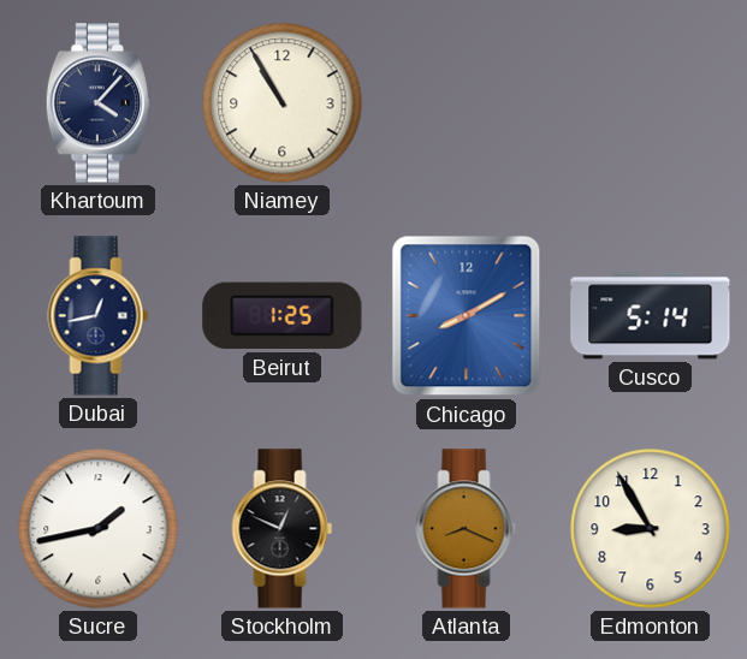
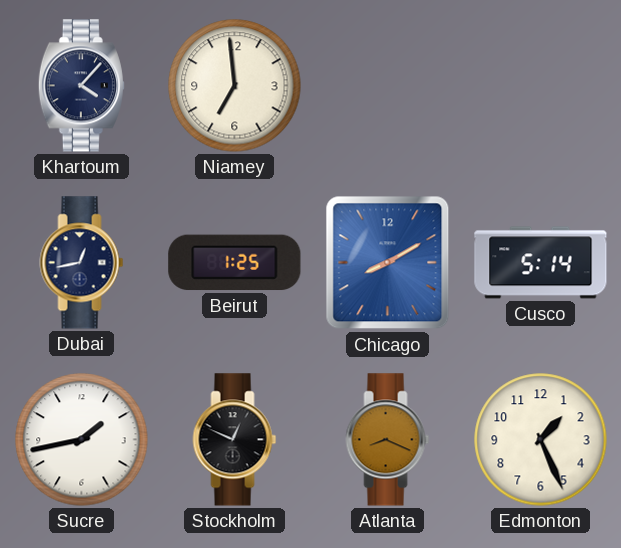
Niamey: 10:55 -> 6:59 (235, 86)
Edmonton: 8:55 -> 1:26 (541, 440)
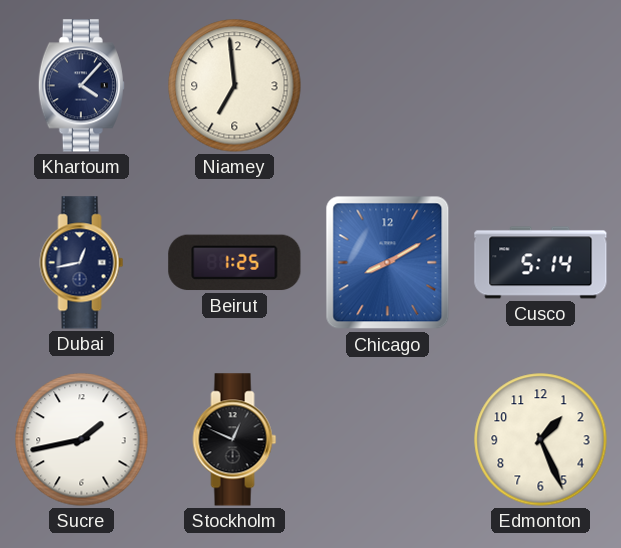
Atlanta: 8:19 -> none (388, 440)
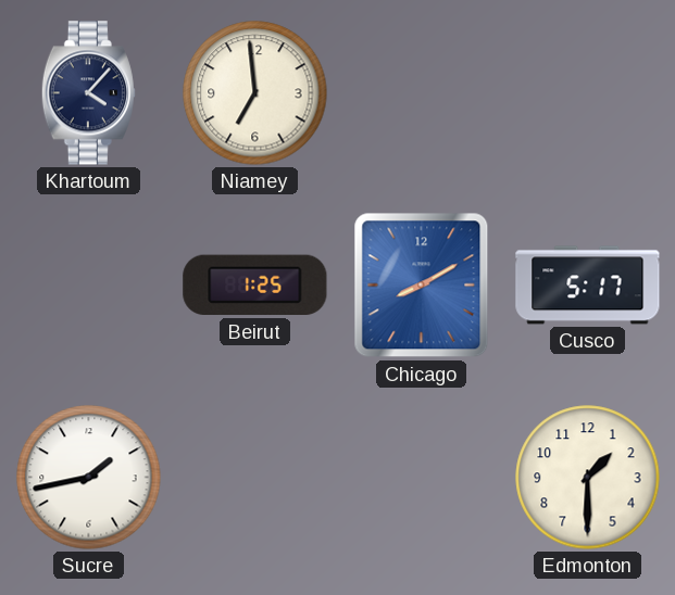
Dubai: 12:43 -> none (82, 263)
Cusco: 5:14 -> 5:17 (588, 286)
Stockholm: 12:49 -> none (235, 440)
Edmonton: 1:26 -> 1:30 (588, 478)
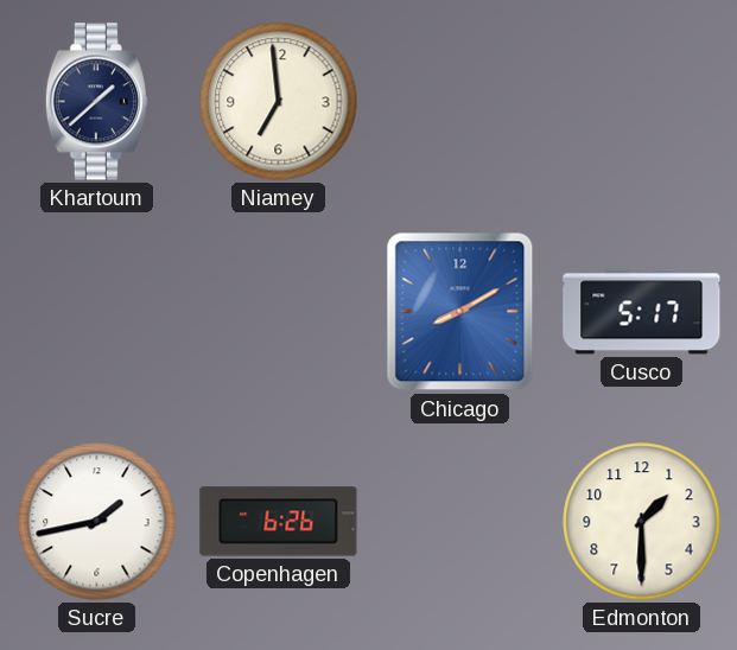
Khartoum: 4:07 -> 1:38 (96, 102)
Beirut: 1:25 -> none (255, 286)
Copenhagen: none -> 6:26 (279, 522)
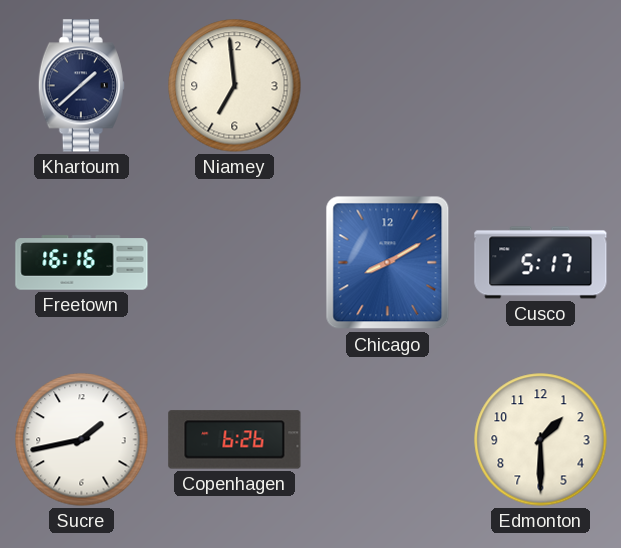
Freetown: none -> 16:16 (82, 263)
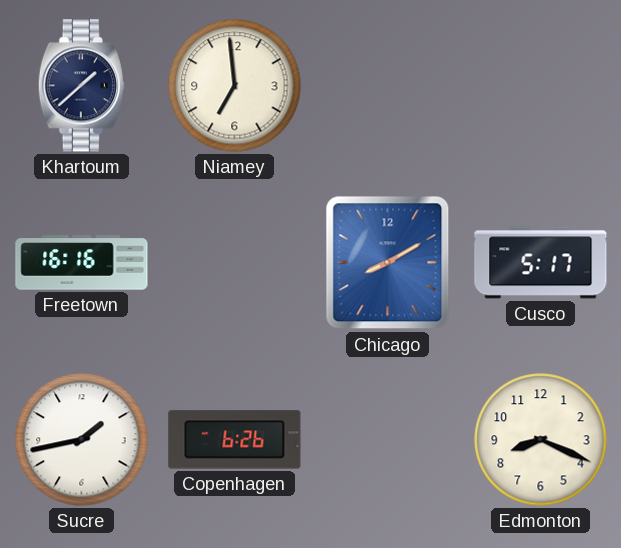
Edmonton: 1:30 -> 8:19 (541, 440)
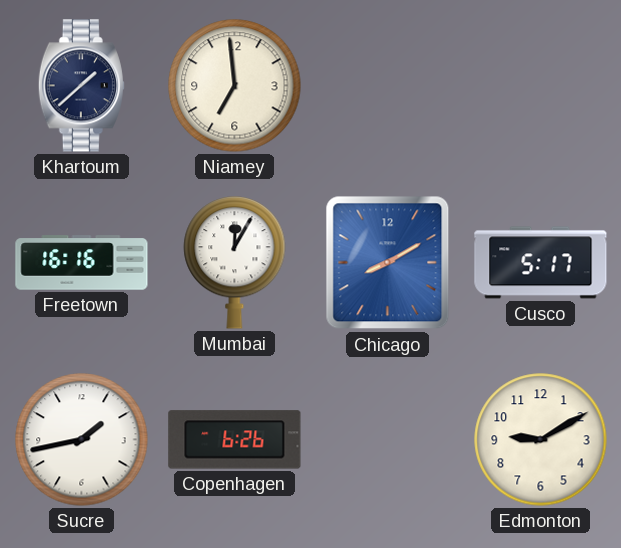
Mumbai: none -> 12:05 (235, 263)
Edmonton: 8:19 -> 9:10 (541, 440)
